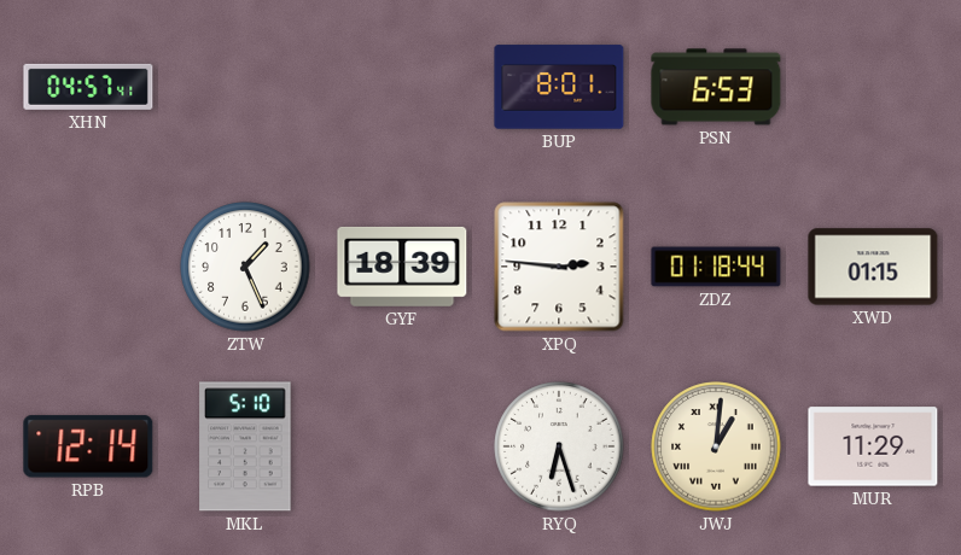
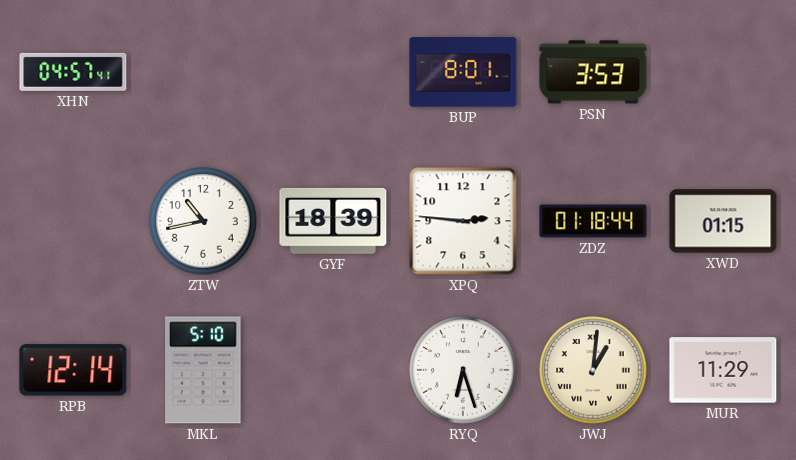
PSN: 6:53 -> 3:53 (593, 72)
ZTW: 1:26 -> 10:43 (203, 221)
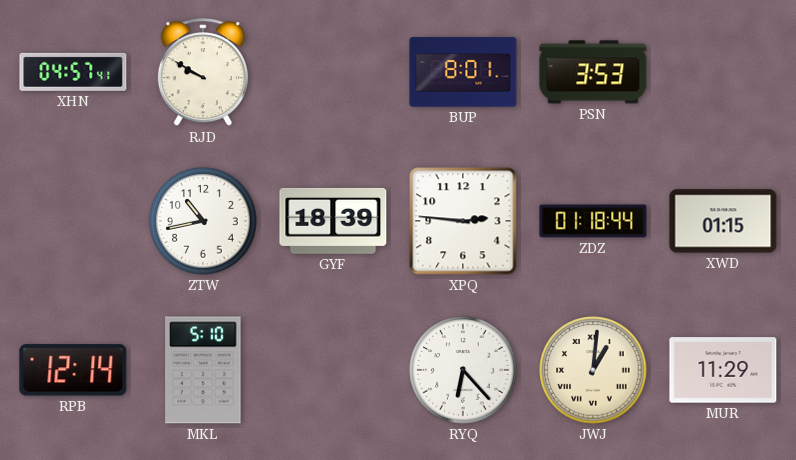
RJD: none -> 9:50 (203, 73)
RYQ: 6:27 -> 6:23 (463, 370)
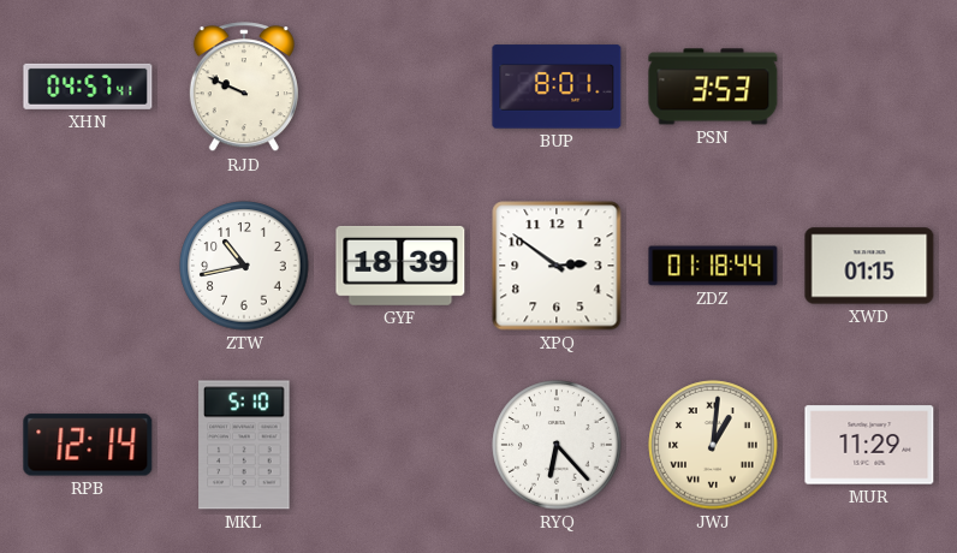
RJD: 9:50 -> 9:49 (244, 88)
XPQ: 2:46 -> 2:51 (557, 266)
